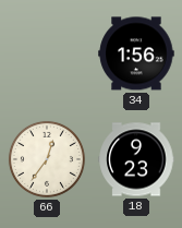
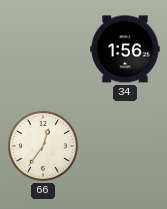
18: 9:23 -> none (136, 159)
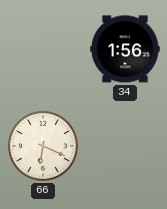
66: 12:36 -> 6:19 (43, 146)
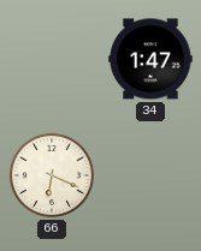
34: 1:56 -> 1:47 (150, 59)
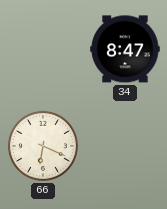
34: 1:47 -> 8:47 (125, 49)
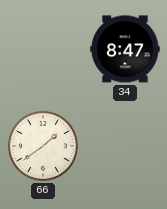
66: 6:19 -> 1:39 (43, 146)
